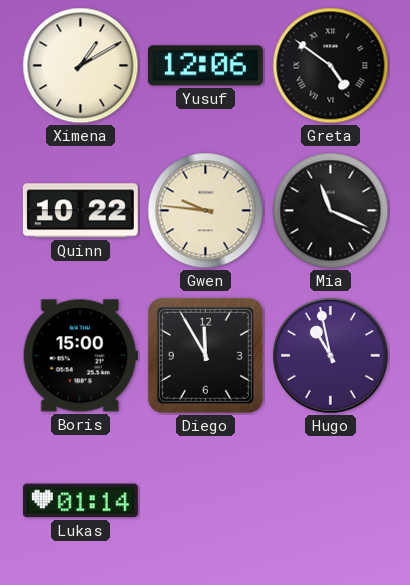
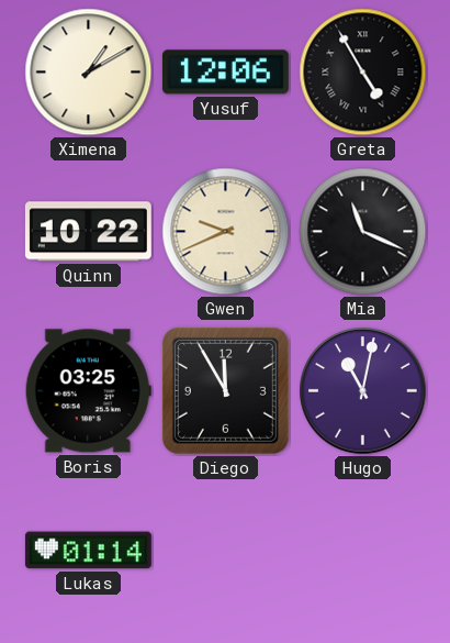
Greta: 4:51 -> 4:55 (363, 73)
Gwen: 9:46 -> 9:41 (226, 232)
Boris: 15:00 -> 03:25 (88, 391)
Hugo: 10:58 -> 11:02 (363, 391)
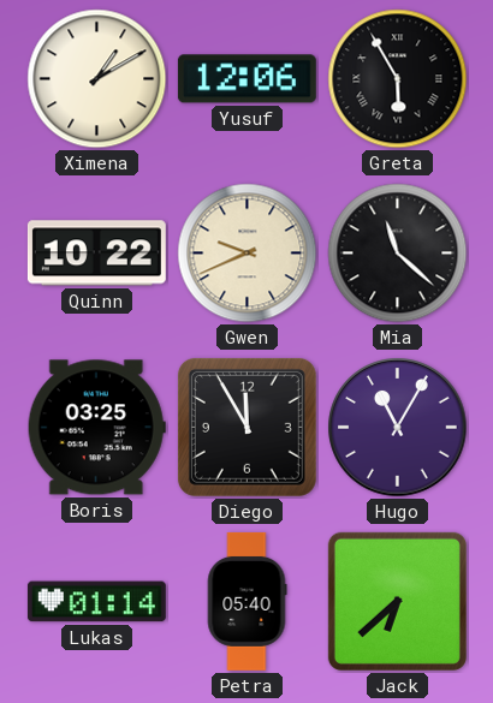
Greta: 4:55 -> 5:55 (398, 79)
Mia: 11:19 -> 11:22 (398, 254)
Hugo: 11:02 -> 11:05 (398, 428)
Petra: none -> 05:40 (246, 601)
Jack: none -> 6:38 (397, 601)
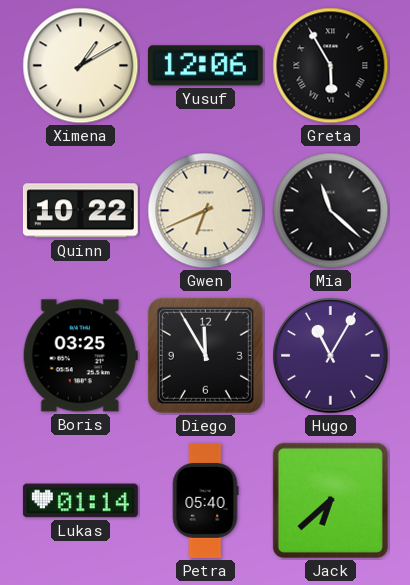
Gwen: 9:41 -> 6:41 (206, 211)
